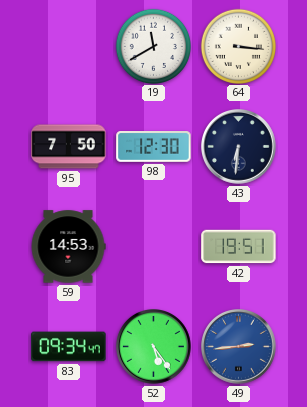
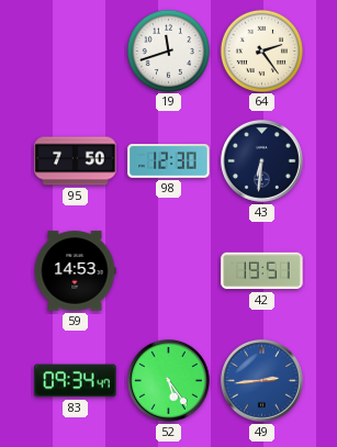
19: 11:40 -> 11:42 (168, 51)
64: 3:16 -> 2:24 (261, 51)
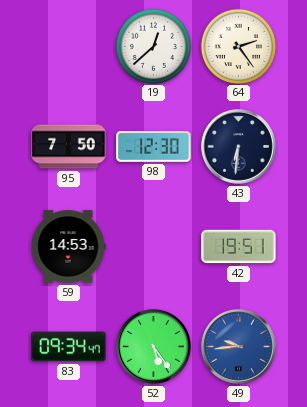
19: 11:42 -> 12:38 (153, 46)
49: 2:44 -> 9:44 (239, 347)
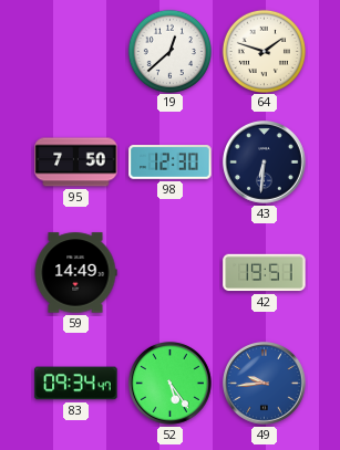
64: 2:24 -> 1:48 (264, 51)
59: 14:53 -> 14:49 (75, 273)
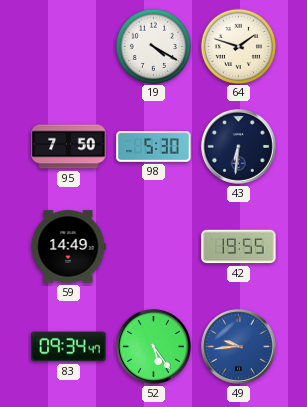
19: 12:38 -> 4:20 (153, 46)
98: 12:30 -> 5:30 (154, 147)
42: 19:51 -> 19:55 (239, 247)
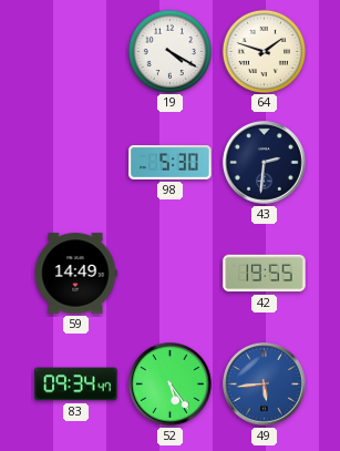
95: 7:50 -> none (69, 147)
43: 6:31 -> 2:31 (265, 163)
49: 9:44 -> 5:44 (265, 385)
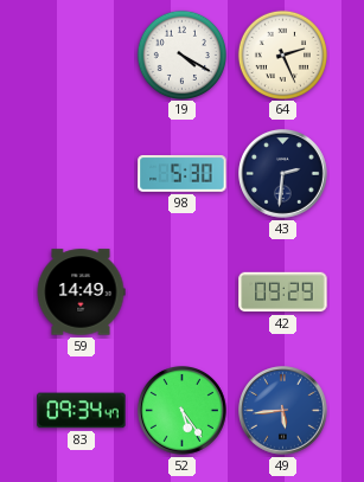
64: 1:48 -> 2:26 (282, 54)
42: 19:55 -> 09:29 (283, 293)
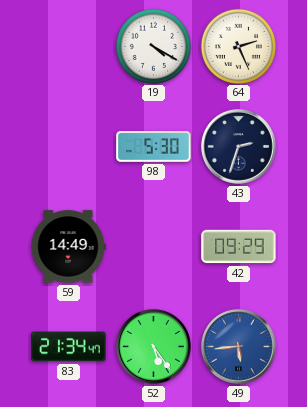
43: 2:31 -> 2:33 (239, 147)
83: 09:34 -> 21:34 (69, 347)
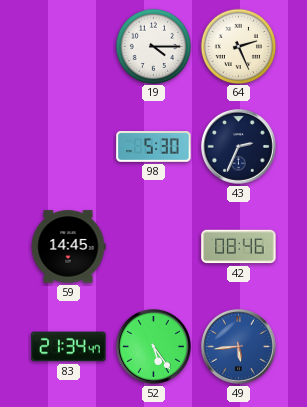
19: 4:20 -> 4:15 (153, 46)
43: 2:33 -> 2:34 (239, 147)
59: 14:49 -> 14:45 (68, 247)
42: 09:29 -> 08:46 (239, 247)
